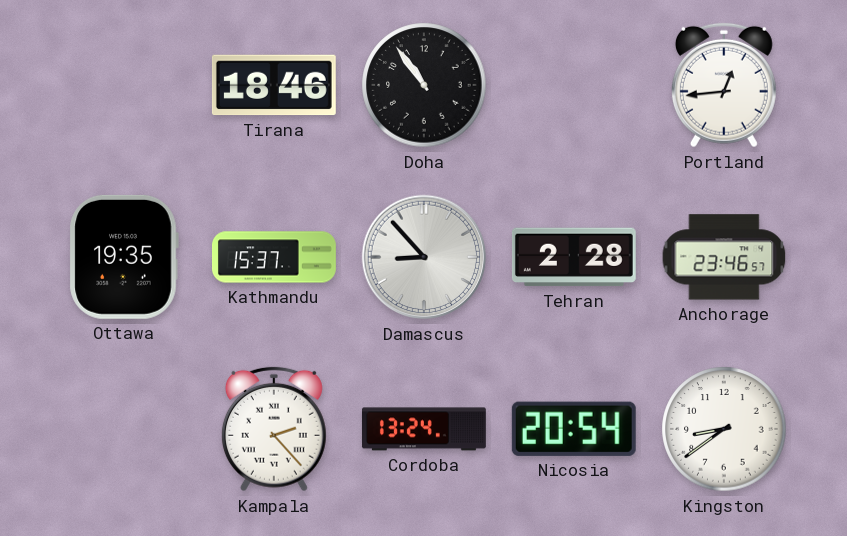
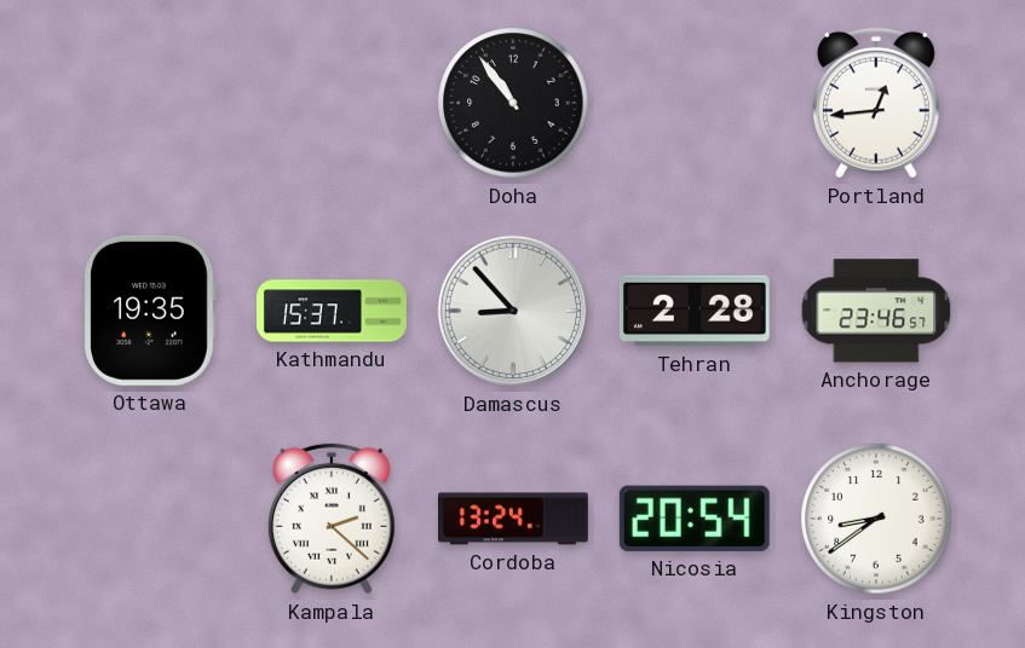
Tirana: 18:46 -> none (274, 85)
Kampala: 2:23 -> 2:22 (332, 519)
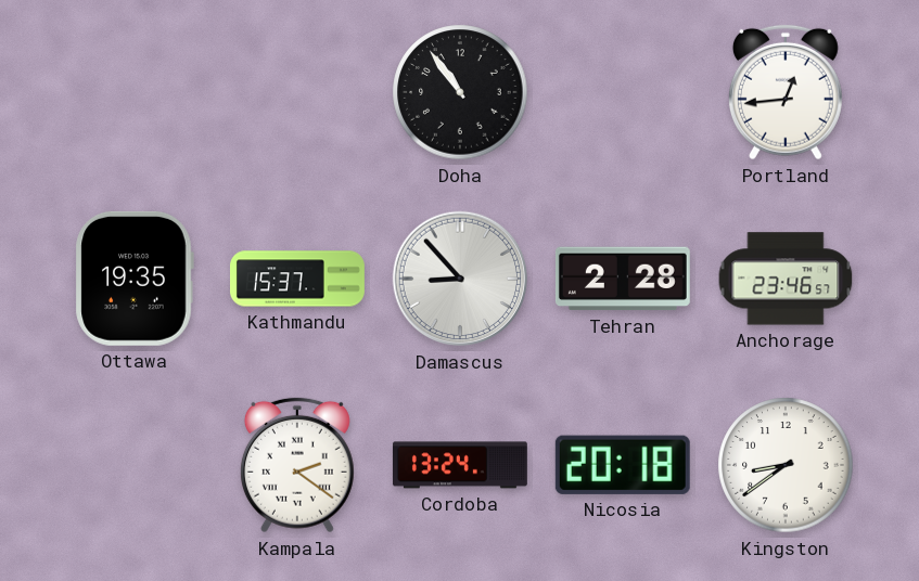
Kampala: 2:22 -> 2:21 (297, 465)
Nicosia: 20:54 -> 20:18 (623, 465)
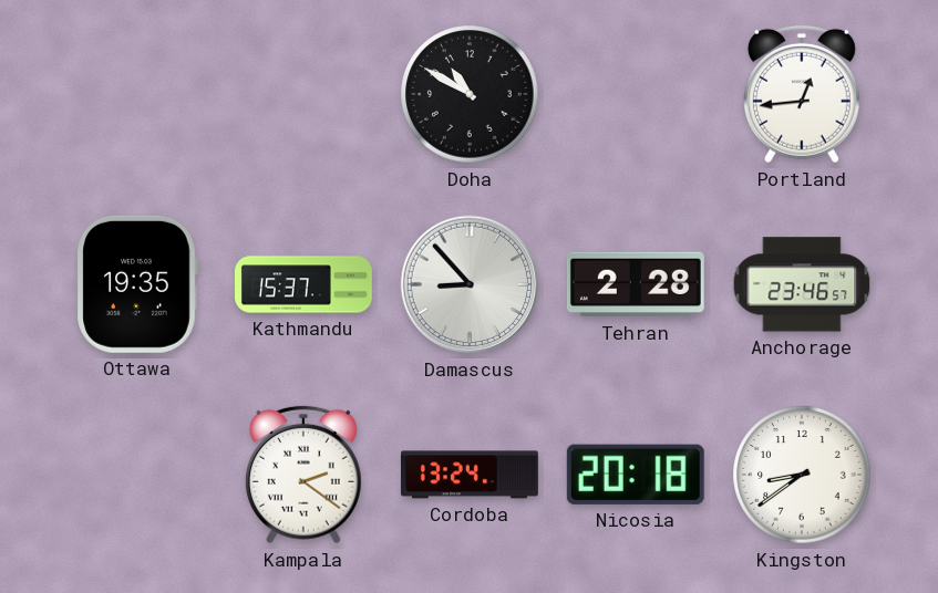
Doha: 10:54 -> 10:50 (470, 94)
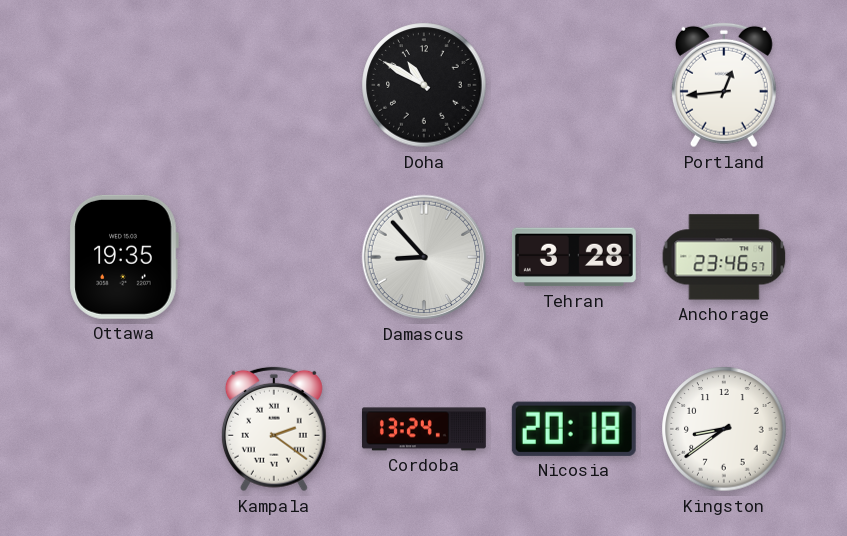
Kathmandu: 15:37 -> none (305, 284)
Tehran: 2:28 -> 3:28 (574, 257)
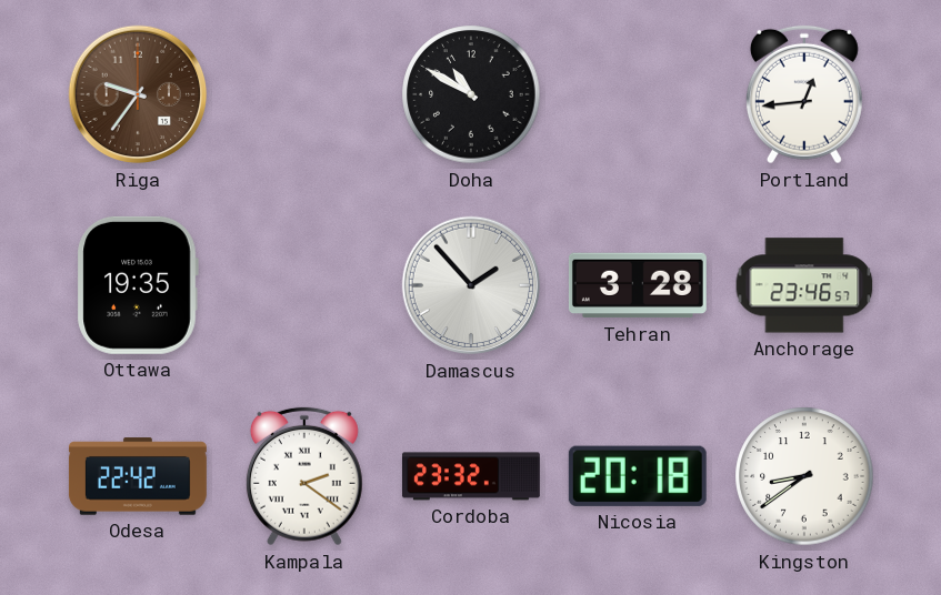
Riga: none -> 9:36 (138, 94)
Damascus: 8:53 -> 1:53 (471, 285)
Odesa: none -> 22:42 (138, 476)
Cordoba: 13:24 -> 23:32 (471, 476)
